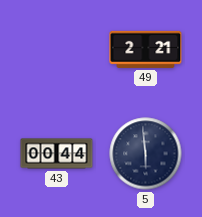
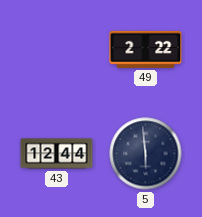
49: 2:21 -> 2:22 (146, 49)
43: 00:44 -> 12:44 (57, 154)
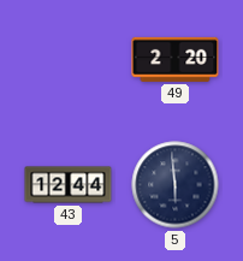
49: 2:22 -> 2:20 (176, 59)
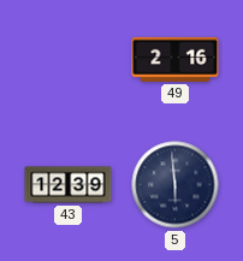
49: 2:20 -> 2:16 (176, 59)
43: 12:44 -> 12:39 (69, 185)
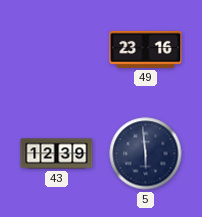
49: 2:16 -> 23:16 (146, 49)
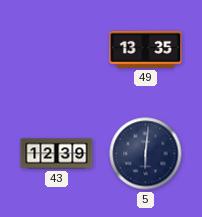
49: 23:16 -> 13:35 (146, 49)
5: 5:59 -> 6:01 (146, 154)
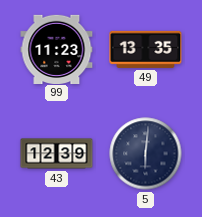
99: none -> 11:23 (57, 49)
